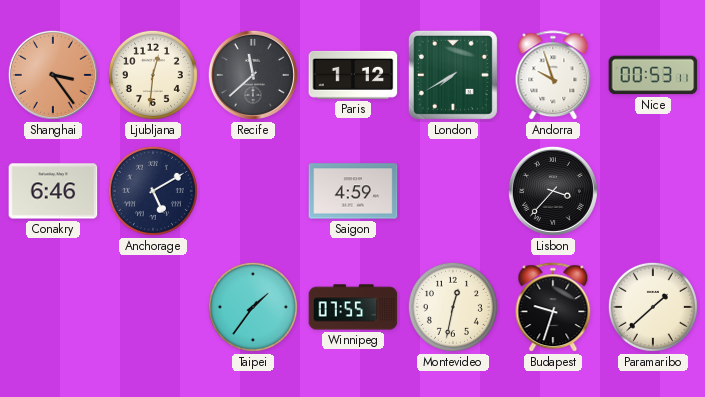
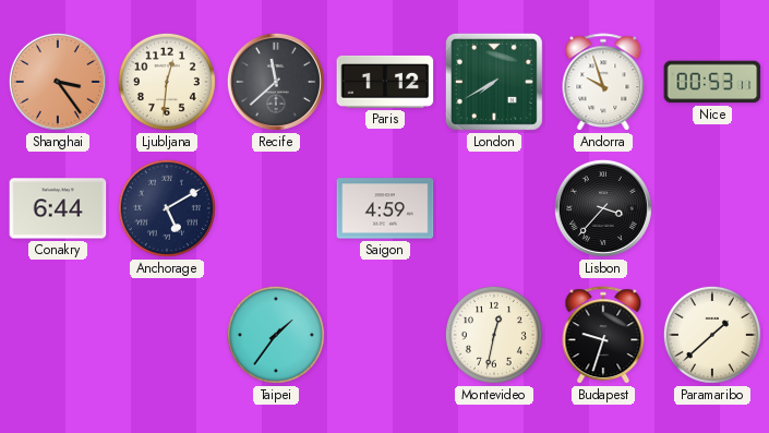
Conakry: 6:46 -> 6:44 (58, 208)
Winnipeg: 07:55 -> none (353, 307)
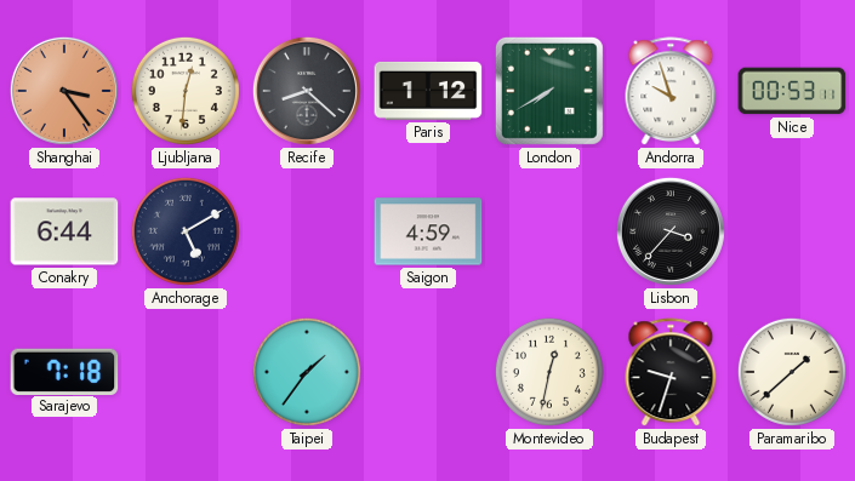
Recife: 11:38 -> 8:22 (307, 91)
Sarajevo: none -> 7:18 (64, 371)
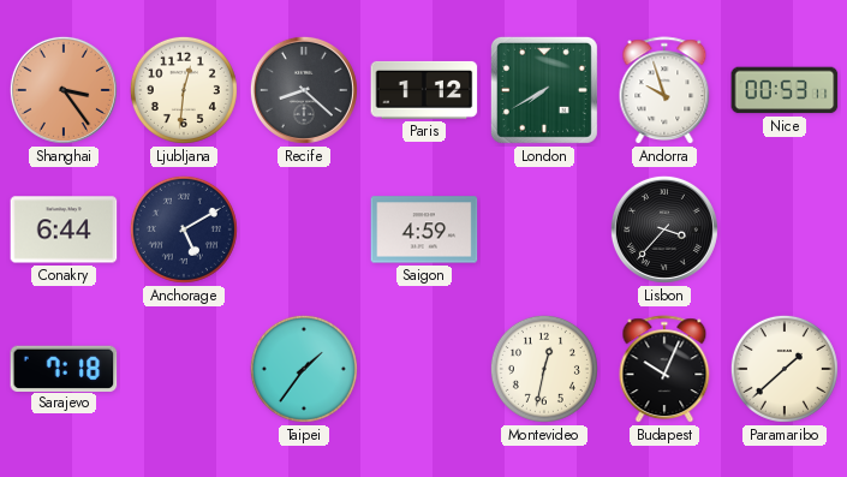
Budapest: 9:33 -> 10:04 (664, 370)
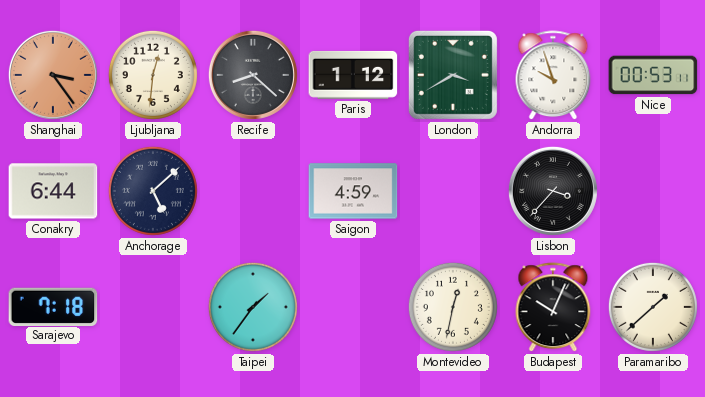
London: 7:40 -> 3:40 (453, 75)
Anchorage: 5:10 -> 5:08 (153, 191)
